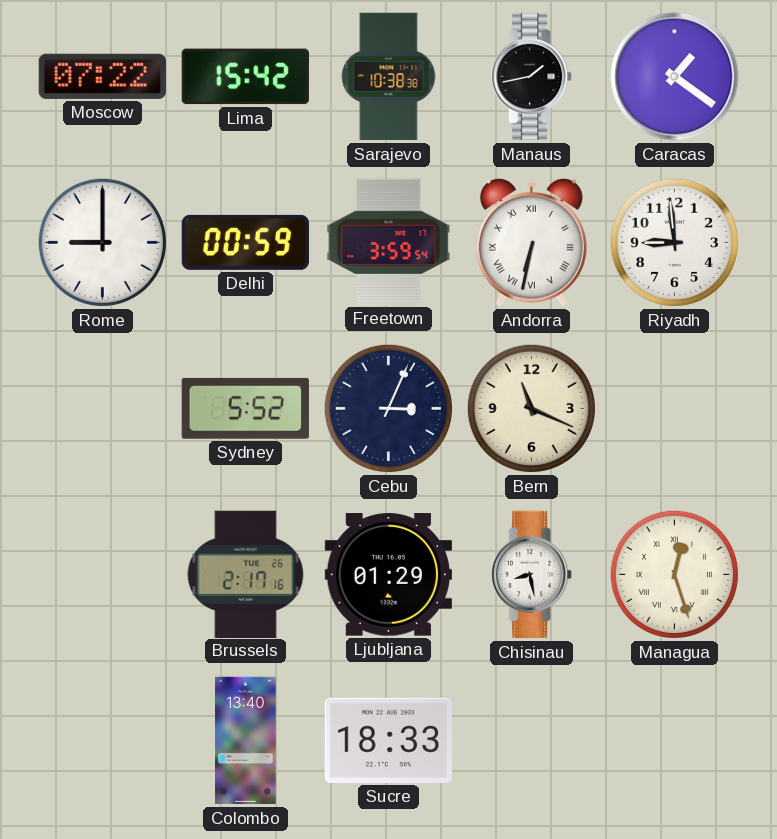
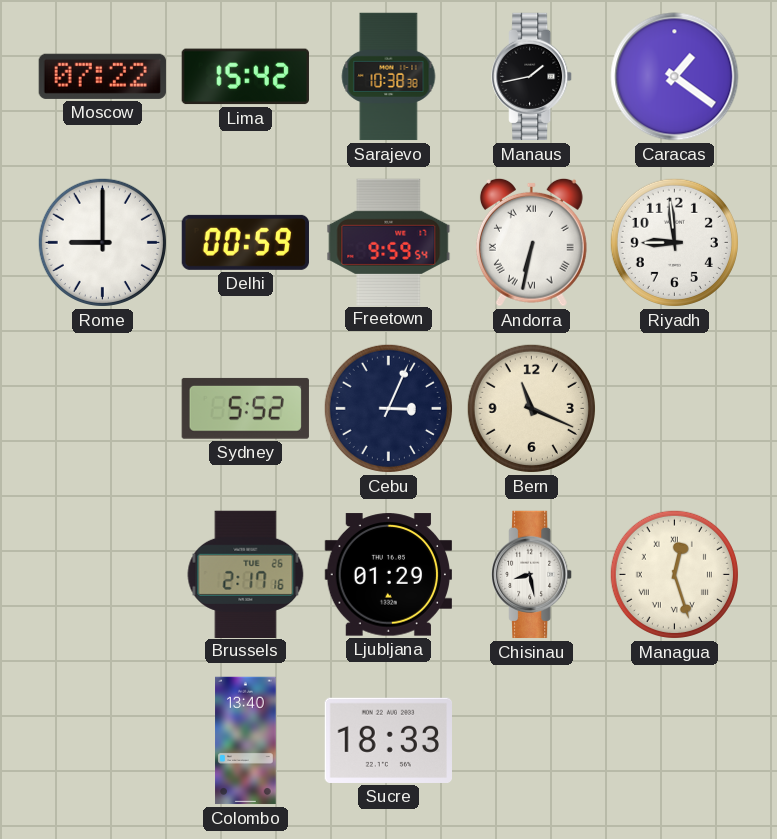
Freetown: 3:59 -> 9:59 (389, 242)
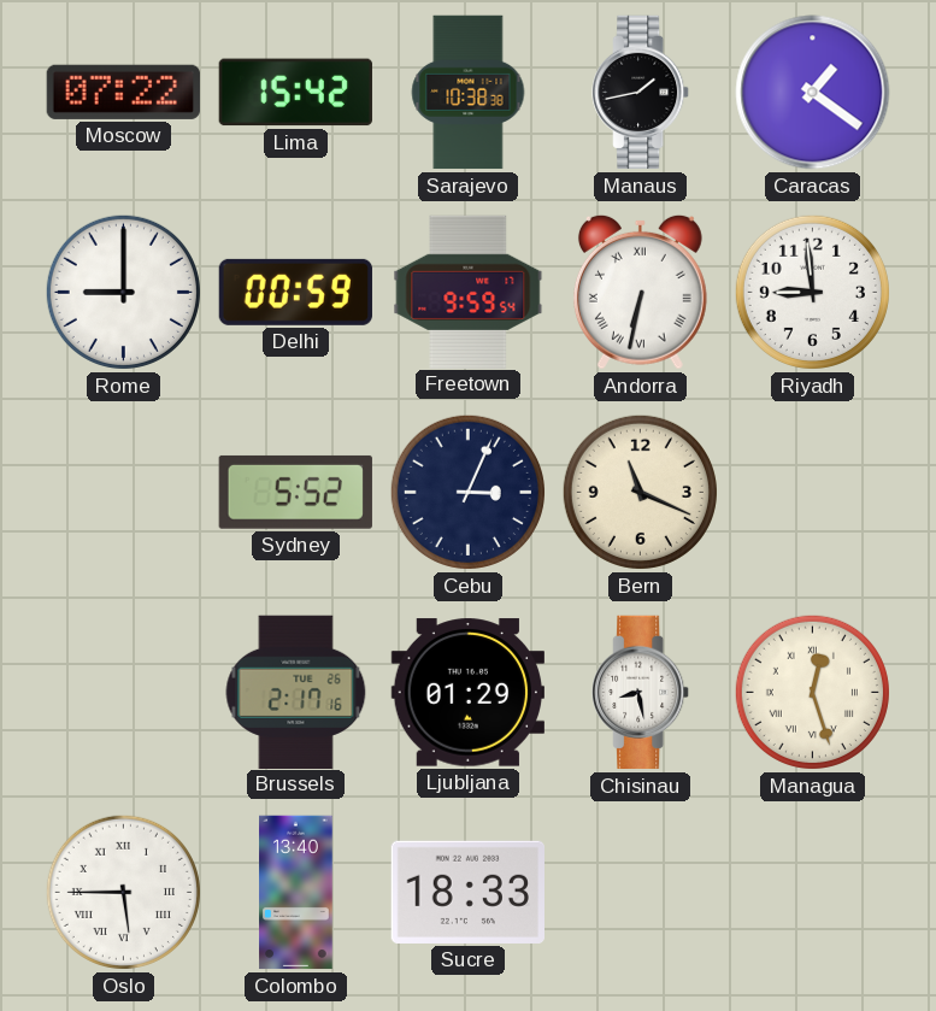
Oslo: none -> 5:45 (123, 892)
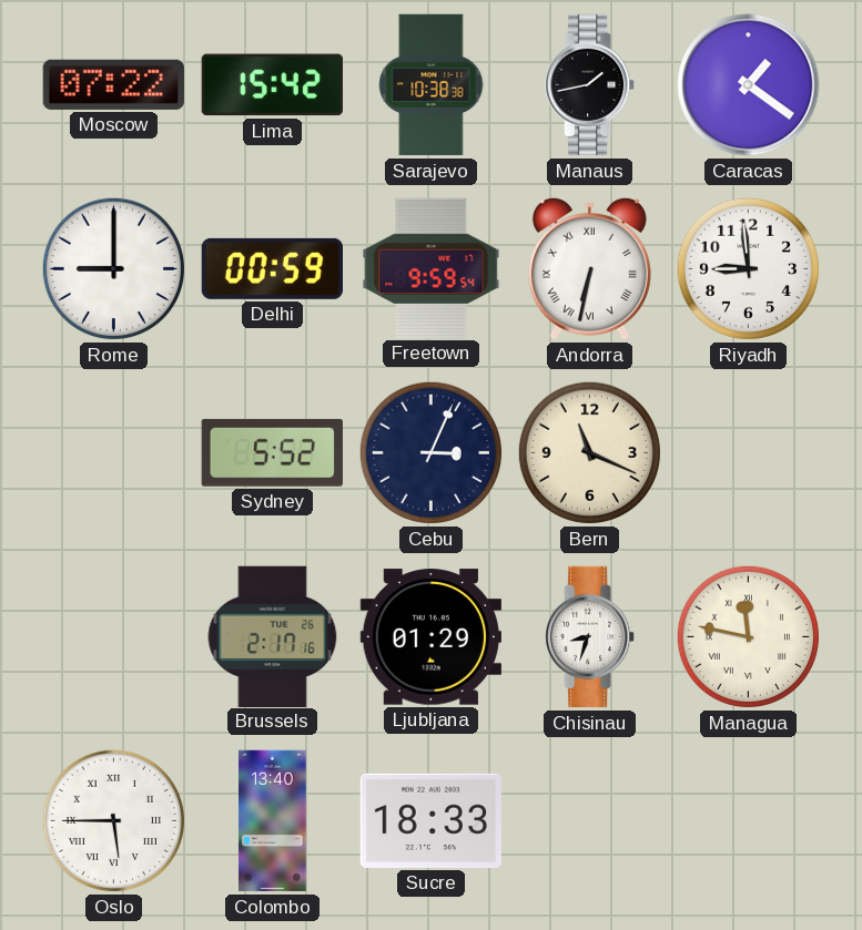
Chisinau: 8:28 -> 8:33 (590, 637)
Managua: 12:27 -> 11:47 (748, 636)
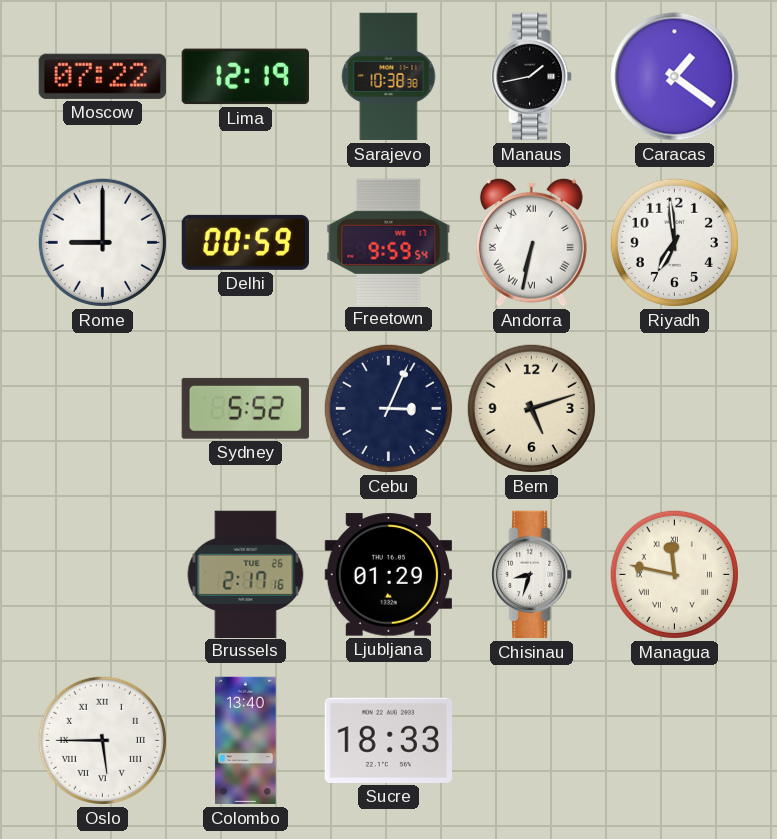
Lima: 15:42 -> 12:19 (245, 77)
Riyadh: 8:59 -> 6:59 (674, 242)
Bern: 11:19 -> 5:12 (531, 408)
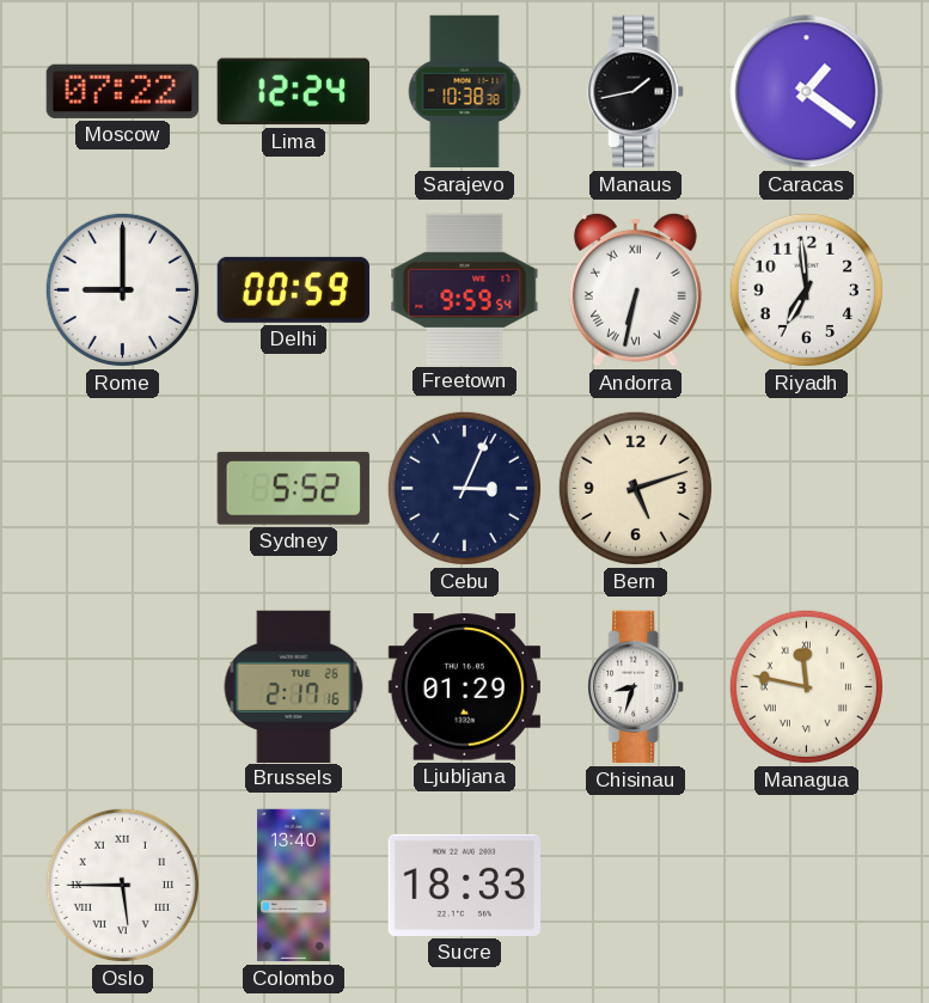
Lima: 12:19 -> 12:24 (293, 92)
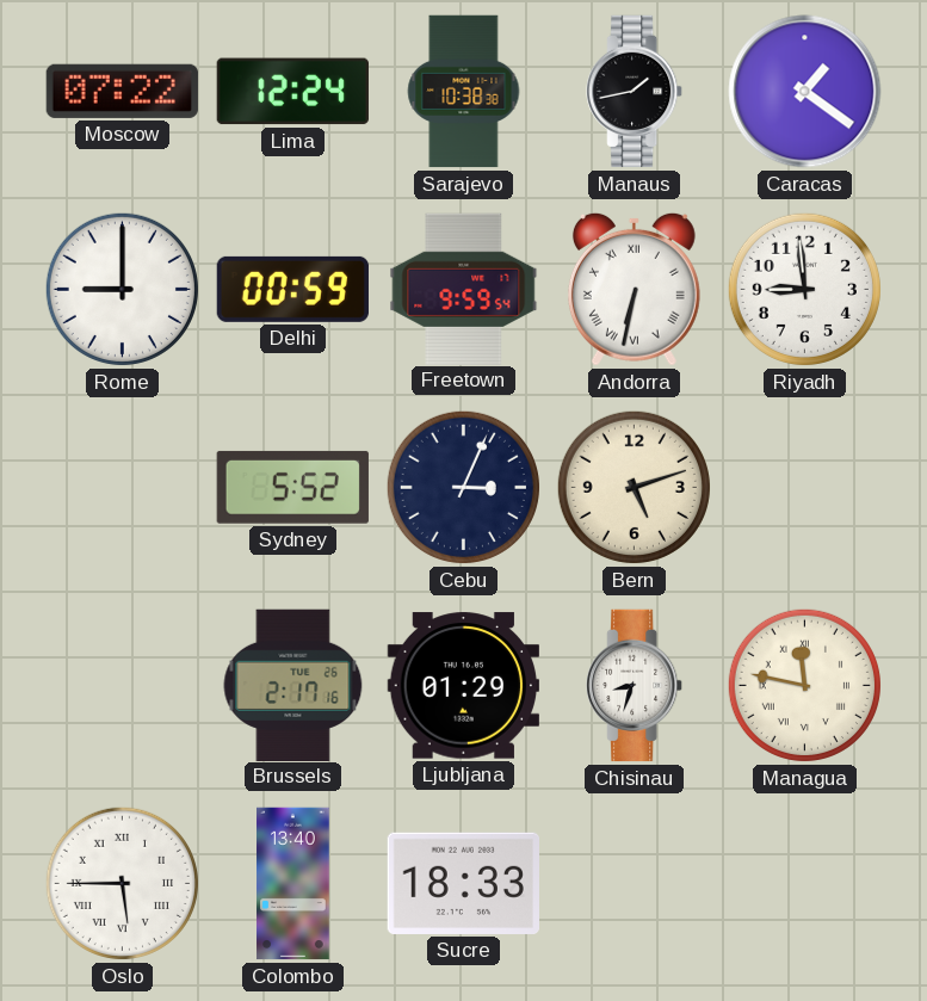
Riyadh: 6:59 -> 8:59 (804, 289)
